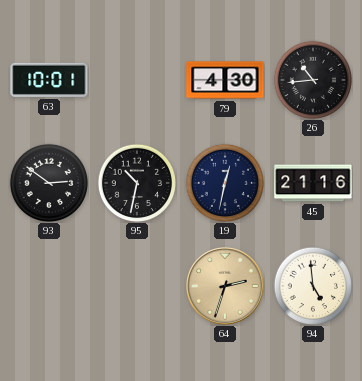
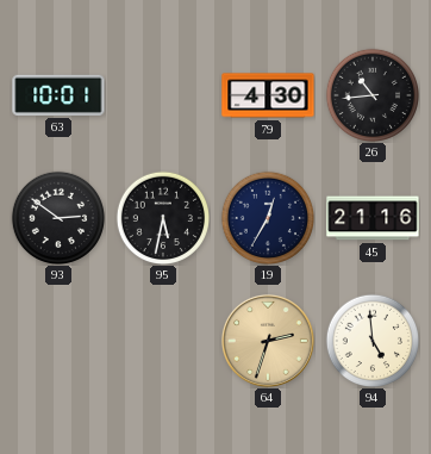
95: 10:32 -> 5:32 (162, 217)
19: 12:32 -> 12:35 (267, 217)
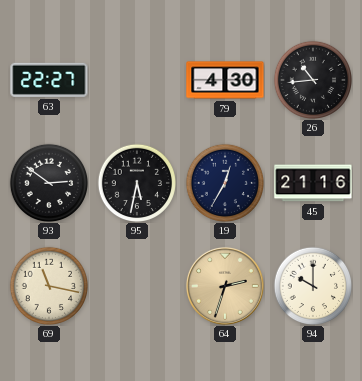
63: 10:01 -> 22:27 (49, 80)
69: none -> 11:17 (48, 285)
94: 4:59 -> 10:00 (312, 285)
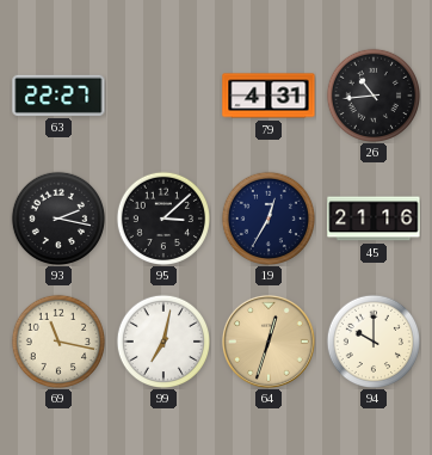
79: 4:30 -> 4:31 (269, 96)
93: 2:51 -> 2:17 (57, 217)
95: 5:32 -> 3:08 (162, 217)
99: none -> 7:02 (162, 340)
64: 2:33 -> 12:33 (269, 342)
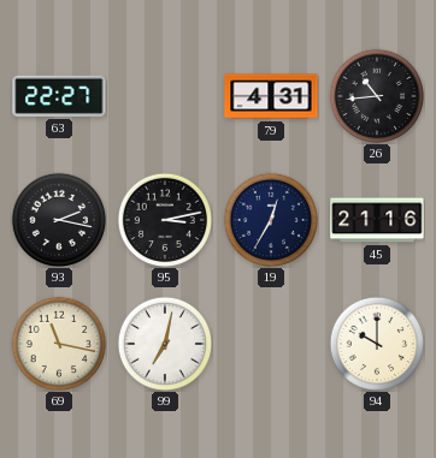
95: 3:08 -> 3:13 (164, 219)
64: 12:33 -> none (269, 342)
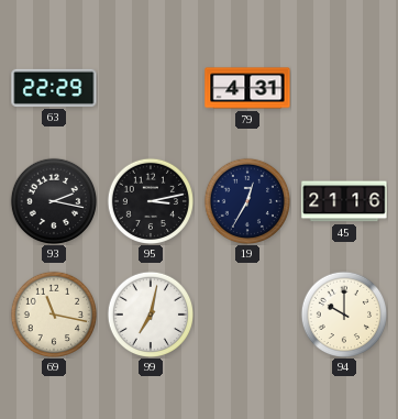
63: 22:27 -> 22:29 (54, 88)
26: 10:44 -> none (376, 95)
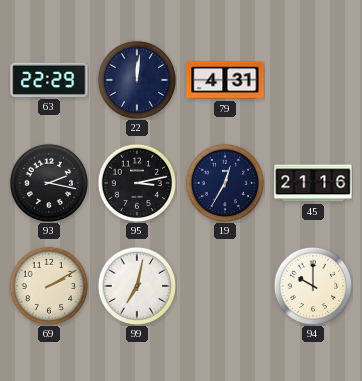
22: none -> 12:01 (136, 79)
69: 11:17 -> 2:10 (48, 285)
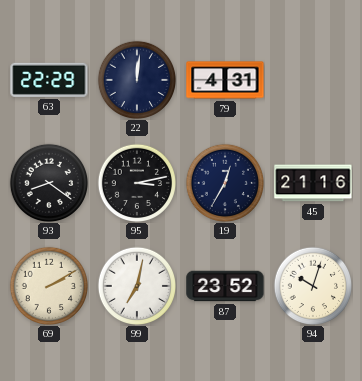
93: 2:17 -> 8:21 (48, 182)
87: none -> 23:52 (225, 286)
94: 10:00 -> 10:03 (312, 285)
